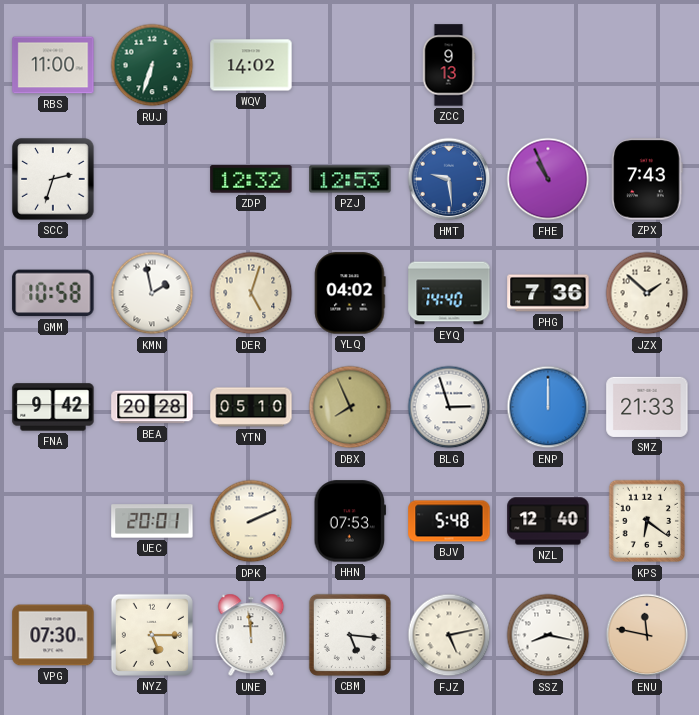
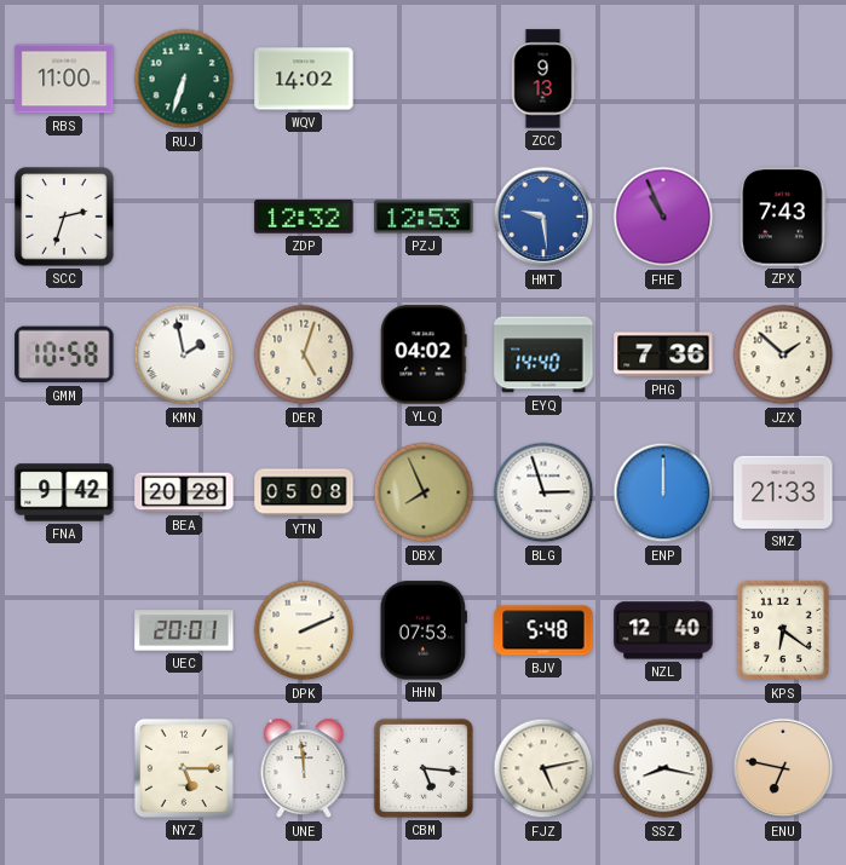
YTN: 05:10 -> 05:08 (304, 492)
VPG: 07:30 -> none (53, 635)
ENU: 11:47 -> 6:47 (783, 768)
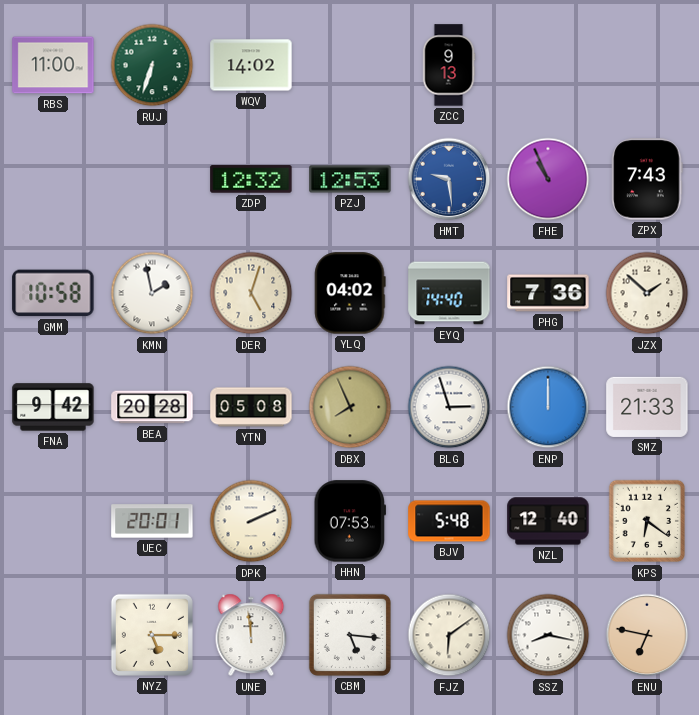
SCC: 2:33 -> none (64, 217)
FJZ: 5:13 -> 6:09 (449, 635)
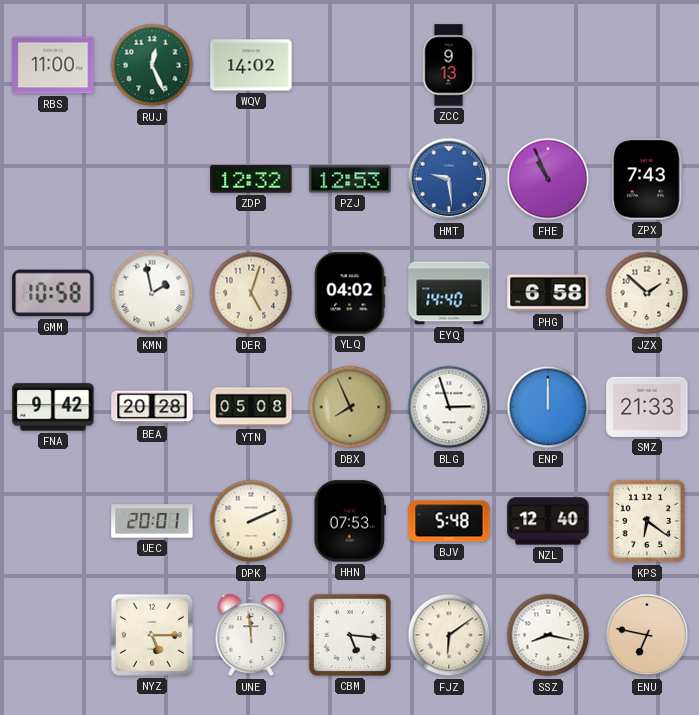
RUJ: 6:33 -> 12:26 (152, 65)
PHG: 7:36 -> 6:58 (548, 293)
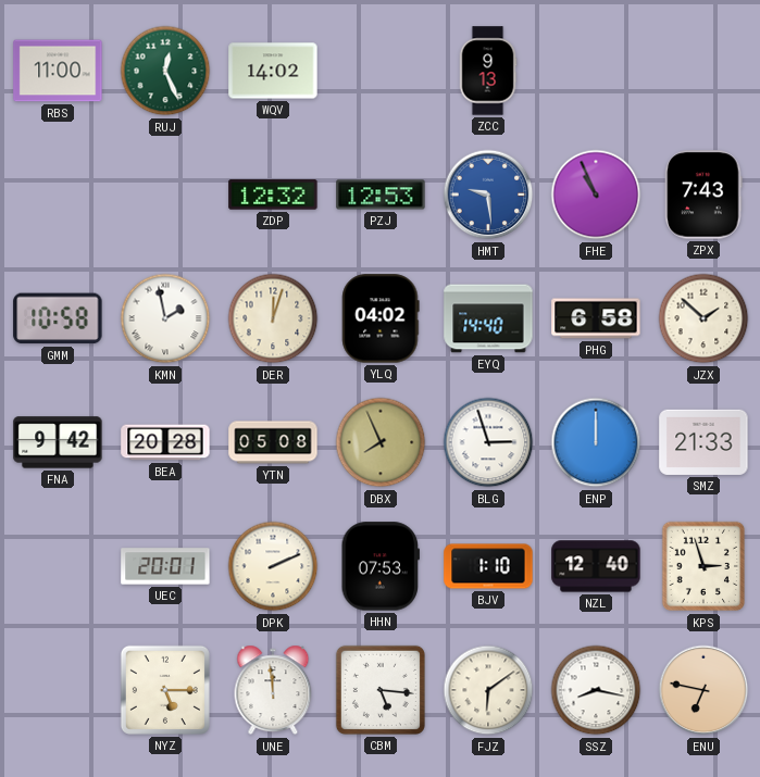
DER: 5:03 -> 12:03 (273, 318)
BJV: 5:48 -> 1:10 (488, 566)
KPS: 6:21 -> 2:57 (703, 566)
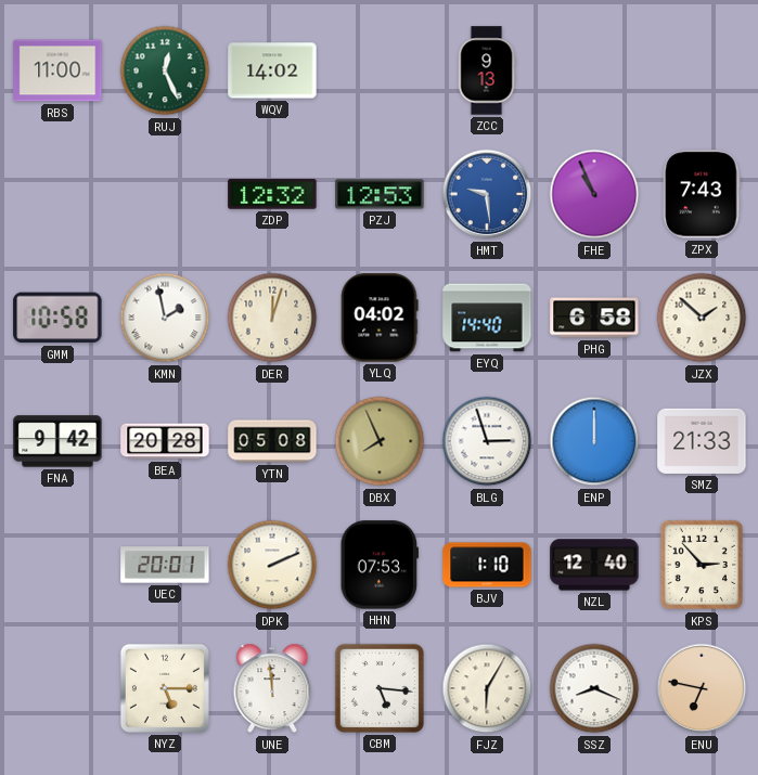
KPS: 2:57 -> 2:53 (702, 565)
FJZ: 6:09 -> 6:05 (487, 688)
SSZ: 8:17 -> 8:19 (594, 688)
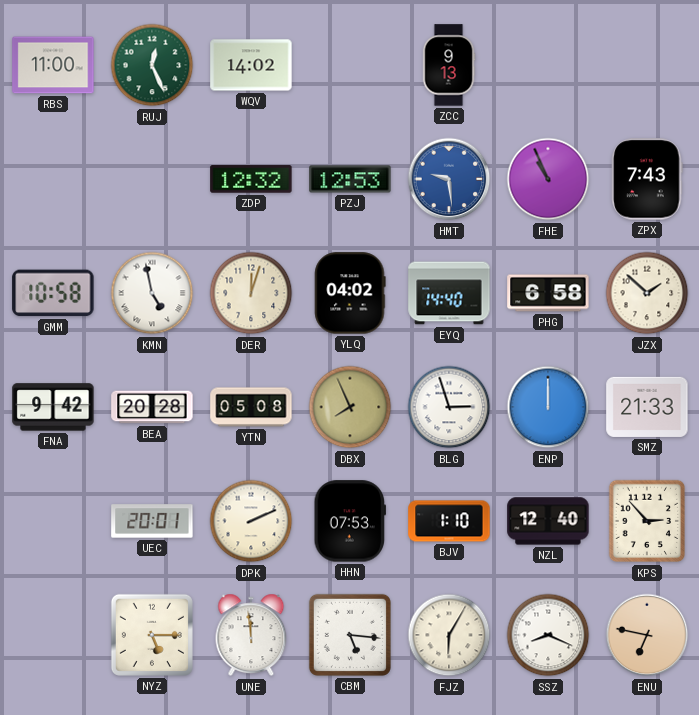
KMN: 1:58 -> 4:58 (152, 293)
